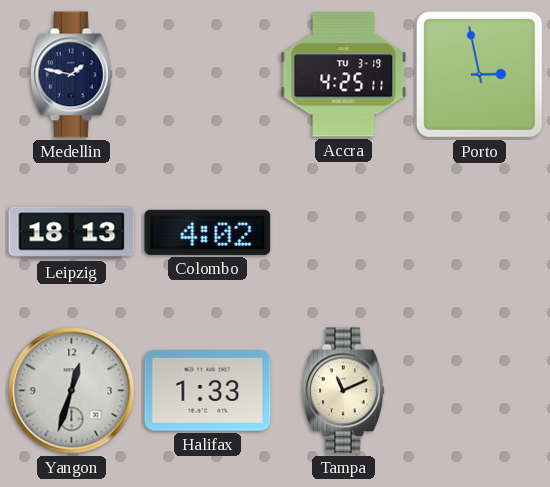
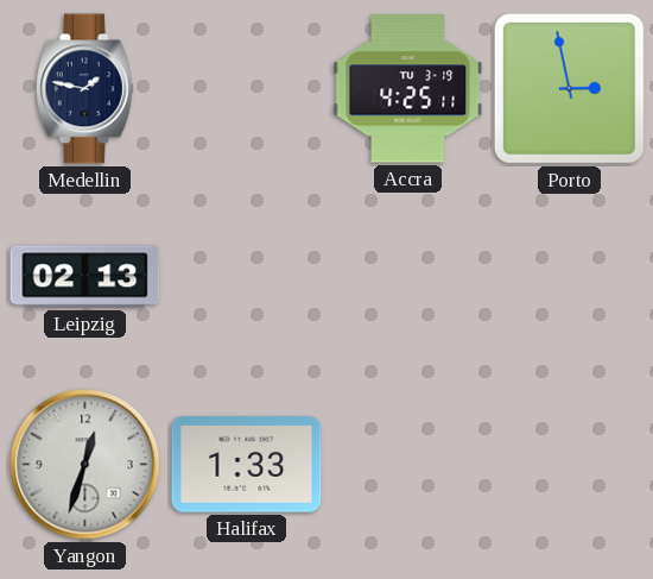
Leipzig: 18:13 -> 02:13 (85, 277)
Colombo: 4:02 -> none (208, 232)
Tampa: 11:11 -> none (344, 391)
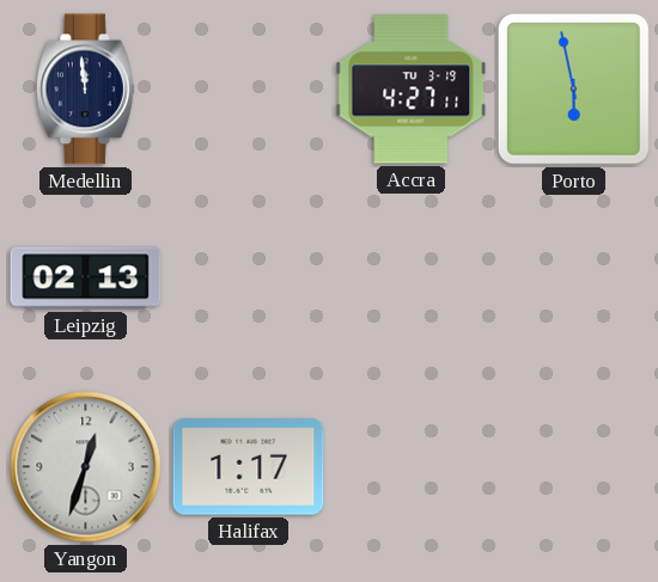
Medellin: 1:47 -> 11:59 (86, 90)
Accra: 4:25 -> 4:27 (412, 90)
Porto: 2:58 -> 5:58 (573, 88)
Halifax: 1:33 -> 1:17 (249, 467)
